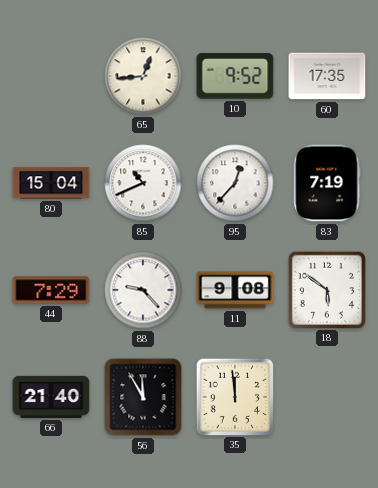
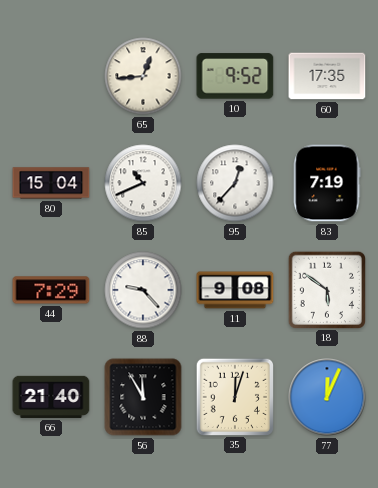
35: 11:59 -> 12:03 (234, 396)
77: none -> 12:04 (327, 397)
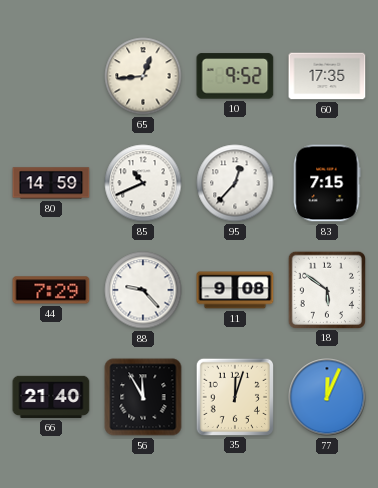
80: 15:04 -> 14:59 (51, 183)
83: 7:19 -> 7:15 (327, 183)
